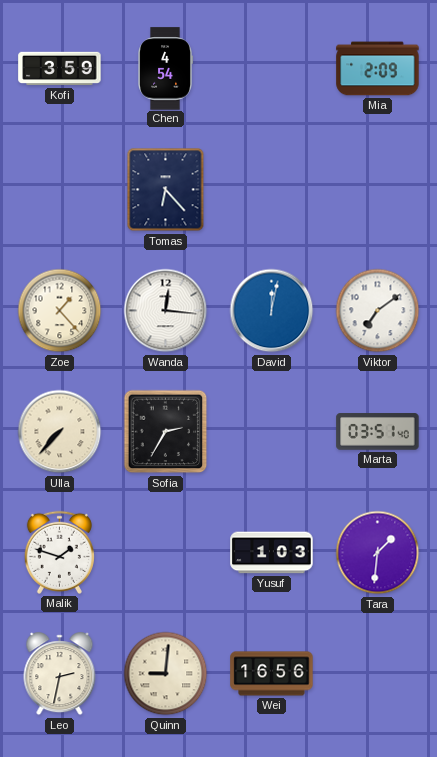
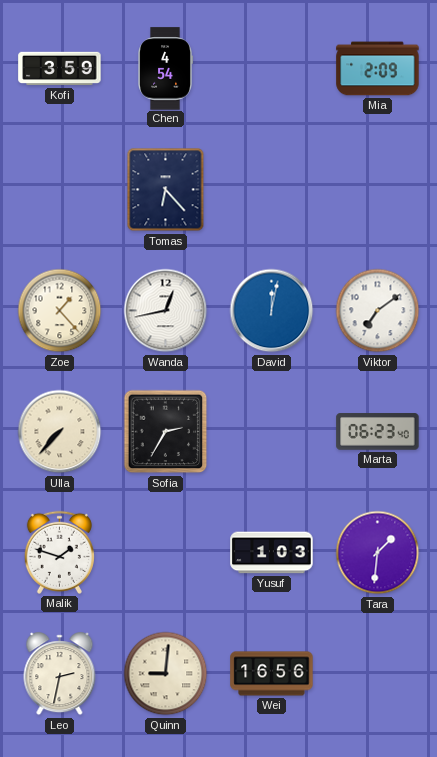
Wanda: 12:16 -> 12:43 (166, 311)
Marta: 03:51 -> 06:23 (378, 432)
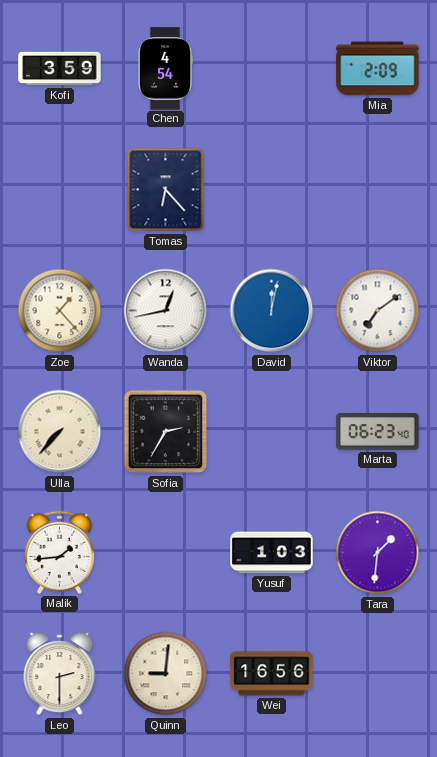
Malik: 1:48 -> 1:44 (59, 552)
Leo: 2:32 -> 2:30 (60, 674)
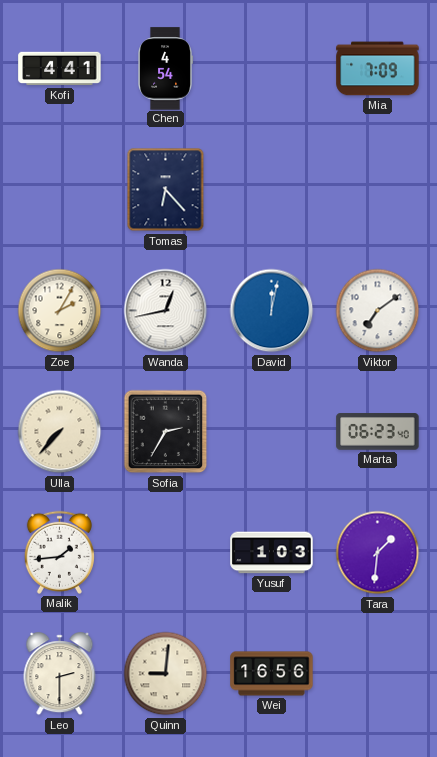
Kofi: 3:59 -> 4:41 (60, 69)
Mia: 2:09 -> 7:09 (378, 69)
Zoe: 1:23 -> 2:05 (60, 311)
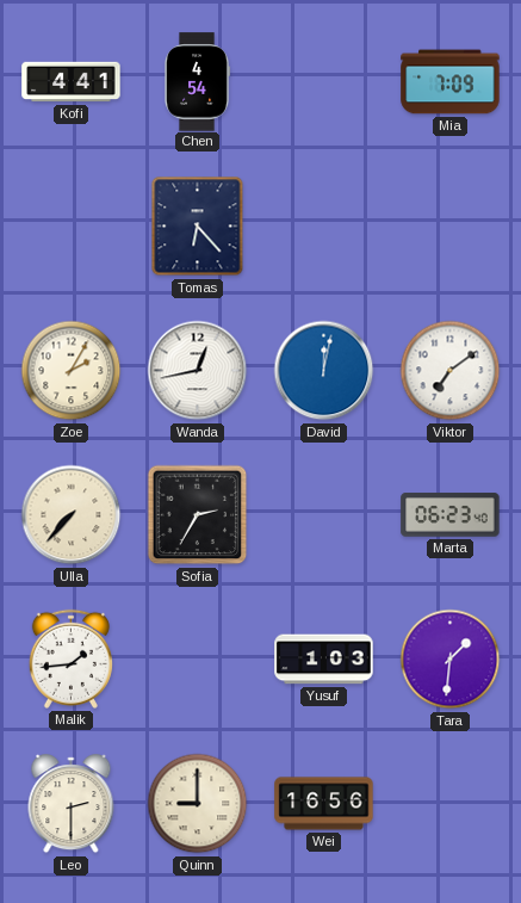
Quinn: 9:01 -> 9:00 (198, 804)
